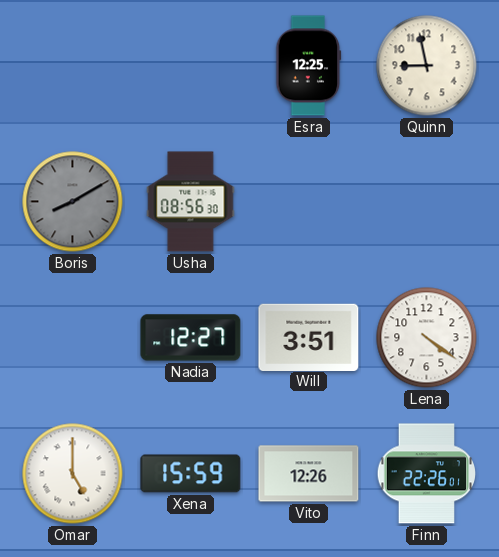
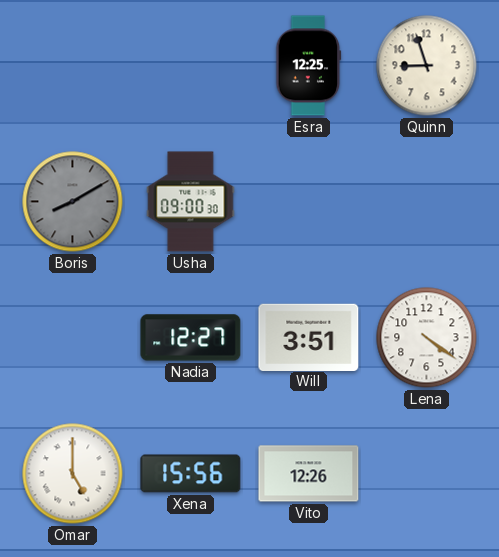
Quinn: 8:58 -> 8:57 (427, 66)
Usha: 08:56 -> 09:00 (191, 202)
Xena: 15:59 -> 15:56 (191, 474)
Finn: 22:26 -> none (427, 474)
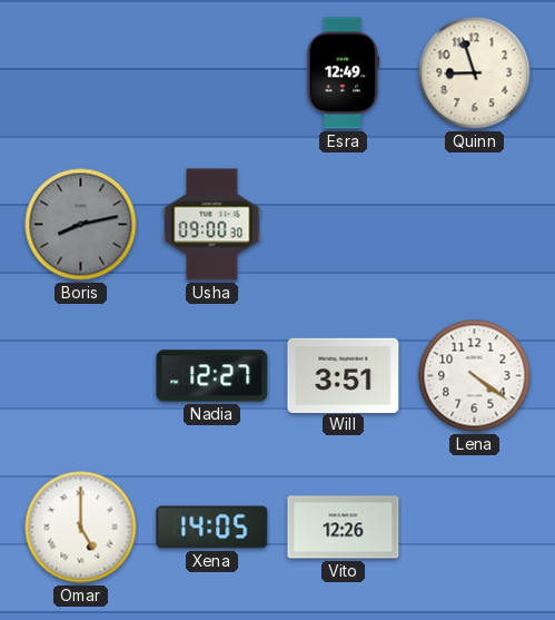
Esra: 12:25 -> 12:49 (344, 73)
Boris: 8:10 -> 8:13 (81, 225)
Xena: 15:56 -> 14:05 (212, 528)
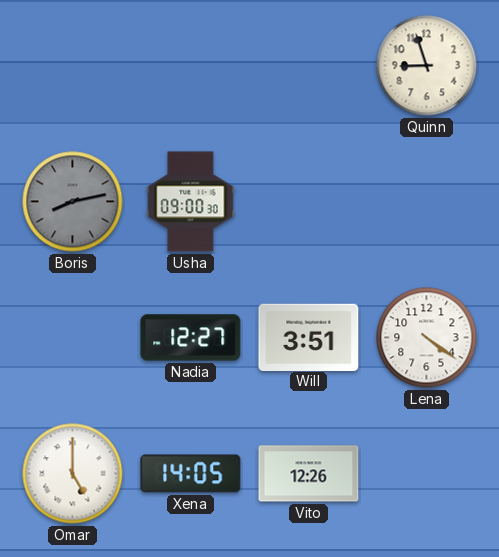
Esra: 12:49 -> none (344, 73)
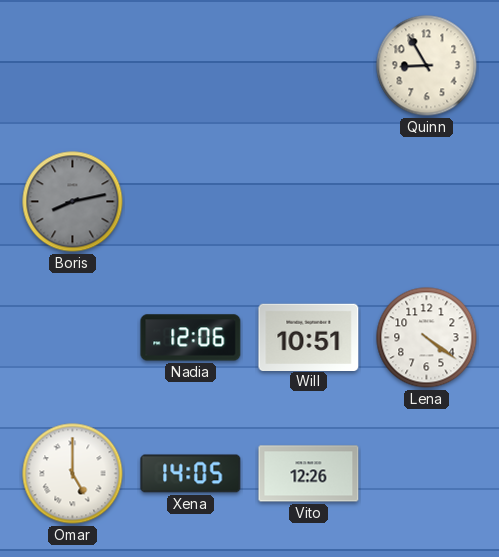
Quinn: 8:57 -> 8:55 (427, 66)
Usha: 09:00 -> none (191, 202)
Nadia: 12:27 -> 12:06 (191, 338)
Will: 3:51 -> 10:51 (309, 337)
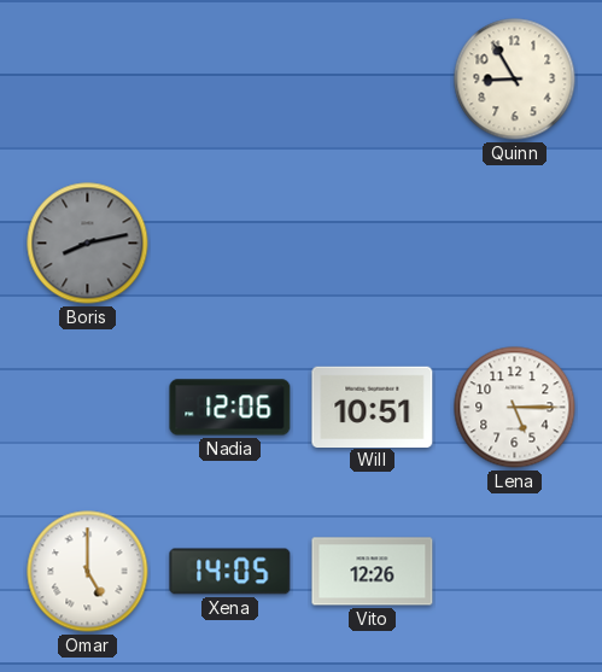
Lena: 4:21 -> 5:15 (515, 408)
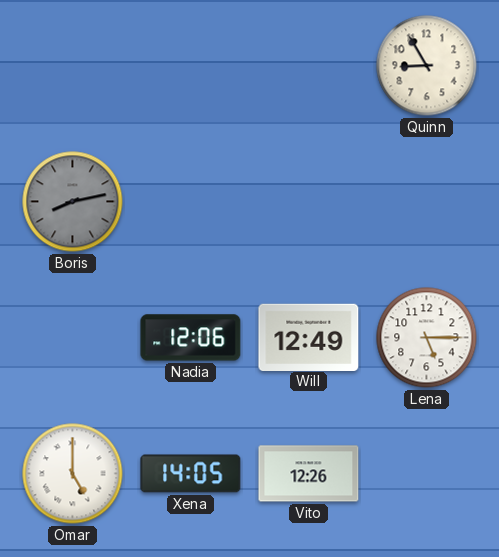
Will: 10:51 -> 12:49 (309, 337)
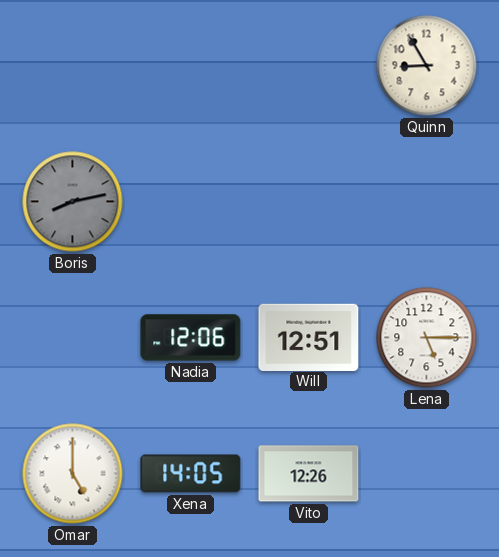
Will: 12:49 -> 12:51 (309, 337)
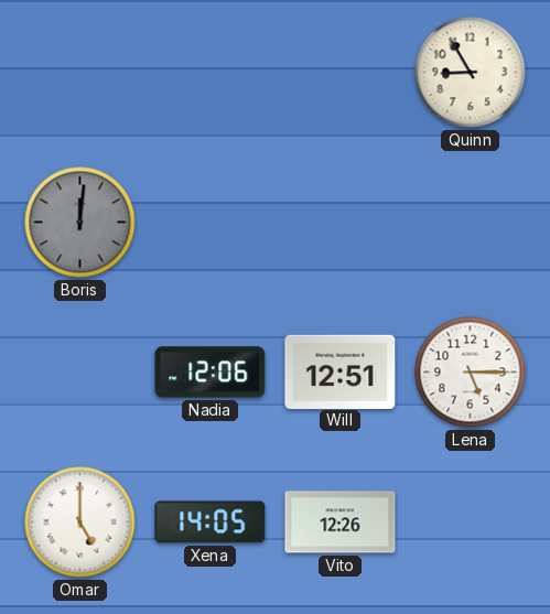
Boris: 8:13 -> 12:01 (80, 223)
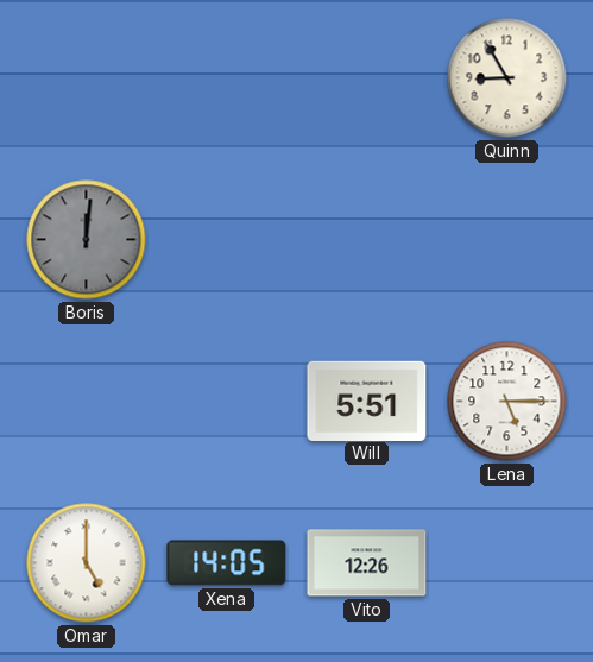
Nadia: 12:06 -> none (211, 373)
Will: 12:51 -> 5:51 (367, 401)
